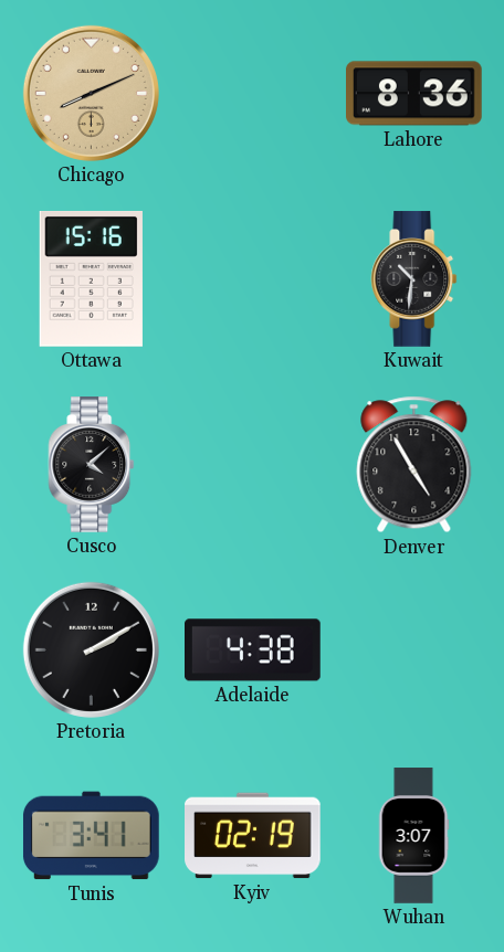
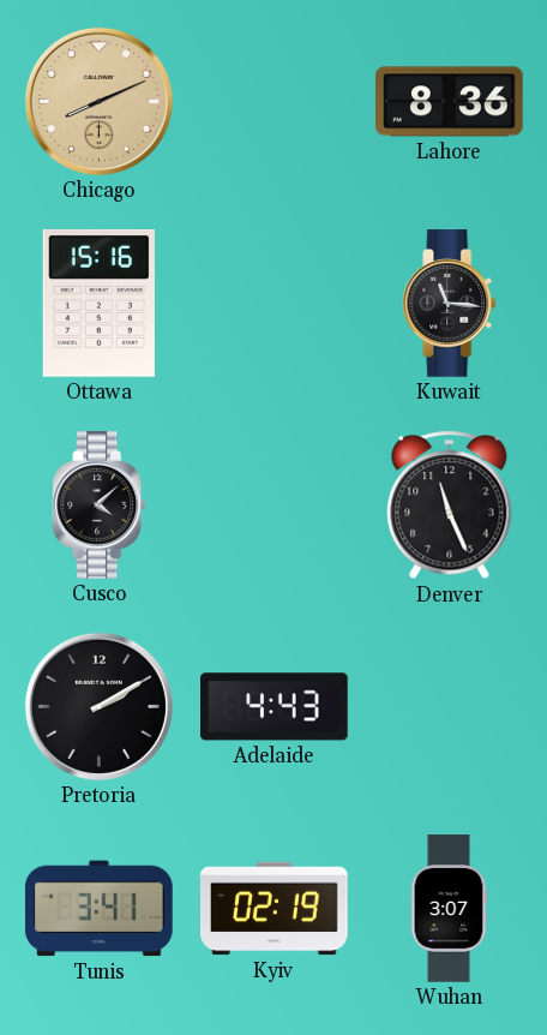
Kuwait: 10:31 -> 11:16 (450, 304)
Denver: 4:55 -> 11:26 (450, 505)
Adelaide: 4:38 -> 4:43 (275, 707)
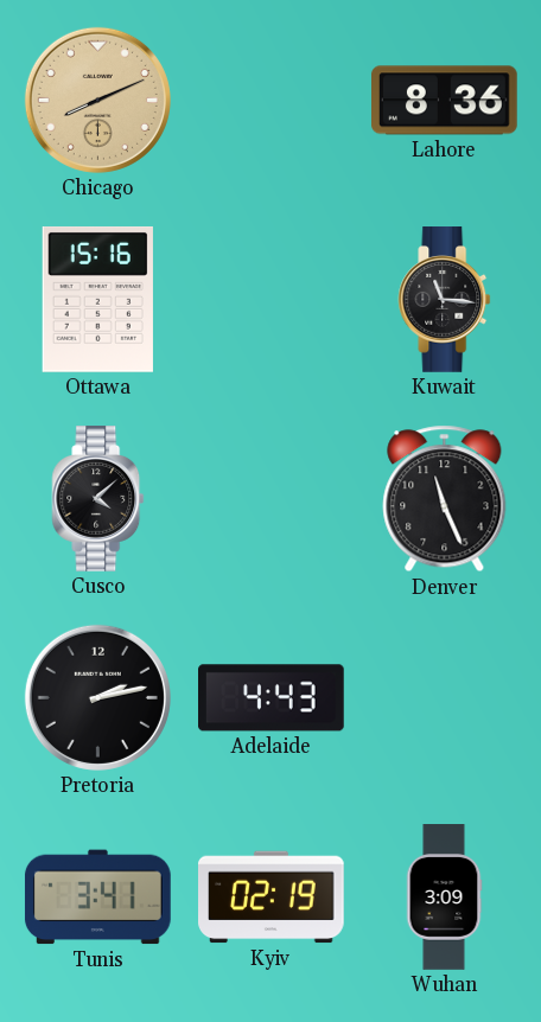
Pretoria: 2:10 -> 2:13 (97, 697)
Wuhan: 3:07 -> 3:09 (444, 898)
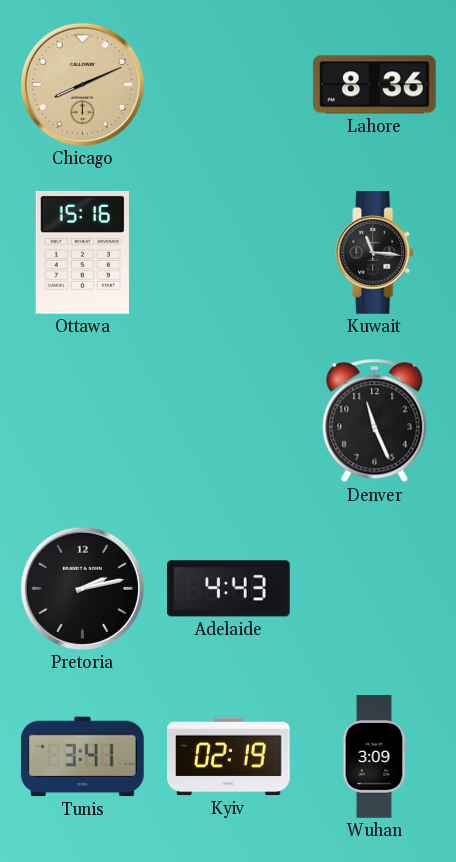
Cusco: 4:08 -> none (98, 499)
